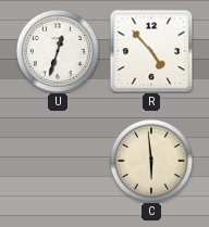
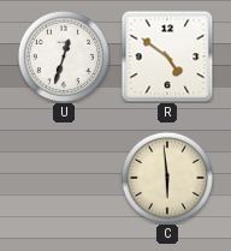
R: 4:53 -> 4:51 (167, 56)
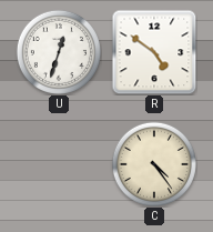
C: 5:59 -> 4:24 (154, 164)
